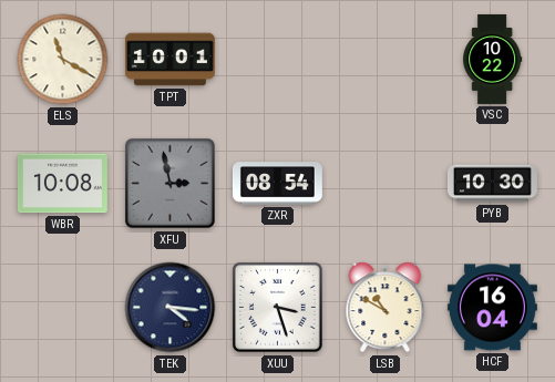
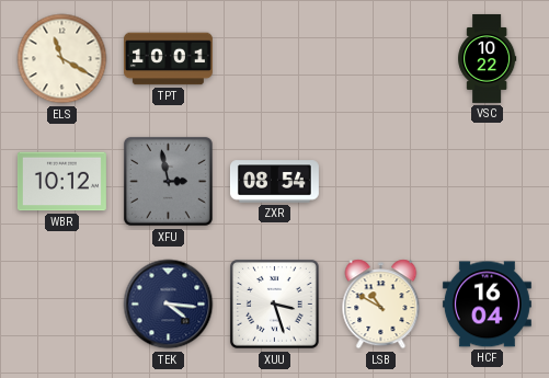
WBR: 10:08 -> 10:12 (61, 182)
PYB: 10:30 -> none (492, 184)
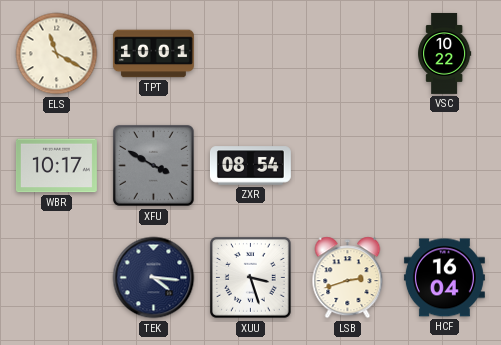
WBR: 10:12 -> 10:17 (56, 166)
XFU: 2:58 -> 3:50 (153, 165)
LSB: 10:50 -> 2:42 (348, 278)
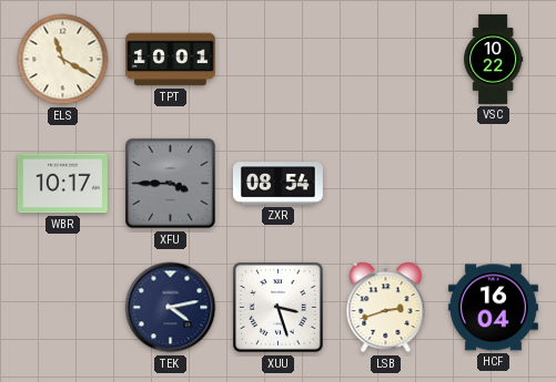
XFU: 3:50 -> 3:45 (170, 183)
TEK: 4:16 -> 4:13 (171, 308)
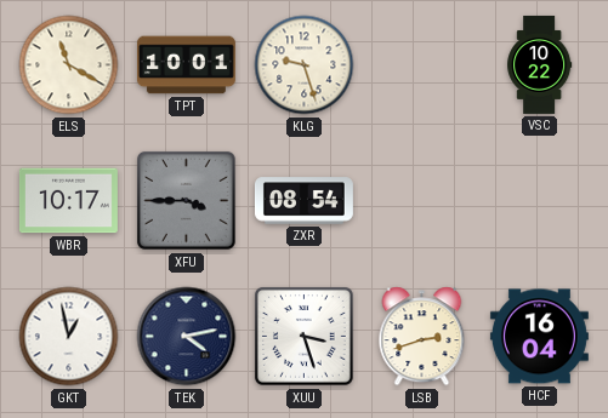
KLG: none -> 9:27 (305, 65)
GKT: none -> 12:58 (69, 337)
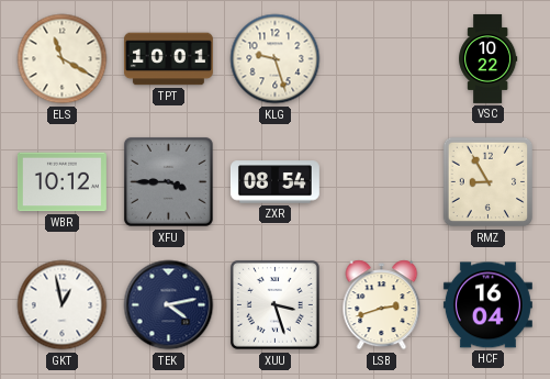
WBR: 10:17 -> 10:12 (61, 182)
RMZ: none -> 8:55 (489, 182)
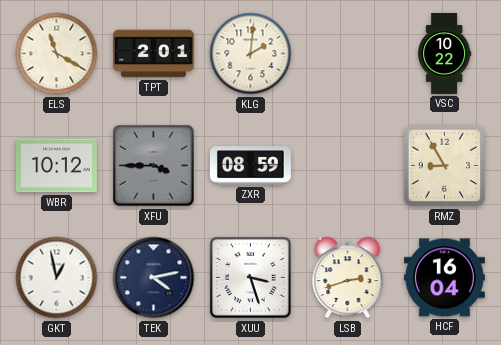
TPT: 10:01 -> 2:01 (153, 54)
KLG: 9:27 -> 2:01 (251, 54)
ZXR: 08:54 -> 08:59 (250, 166)
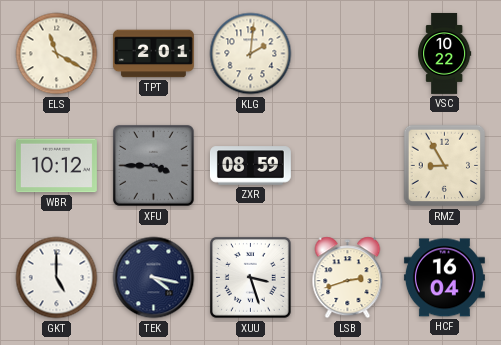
GKT: 12:58 -> 5:00 (57, 278)
TEK: 4:13 -> 4:17 (154, 278)
